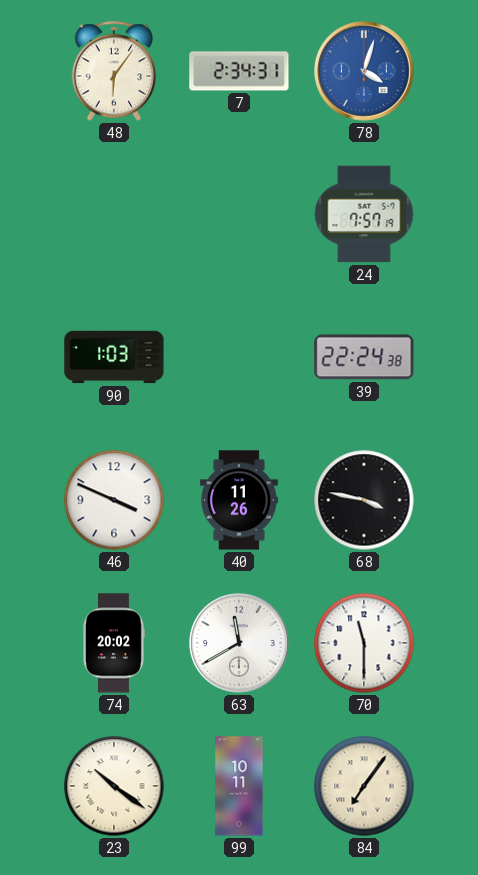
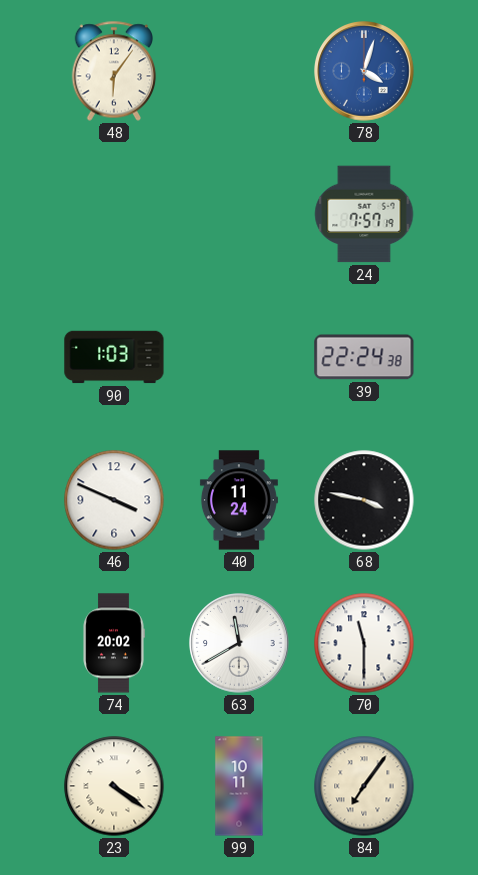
7: 2:34 -> none (239, 71)
40: 11:26 -> 11:24 (239, 500)
23: 10:21 -> 4:21 (114, 786)
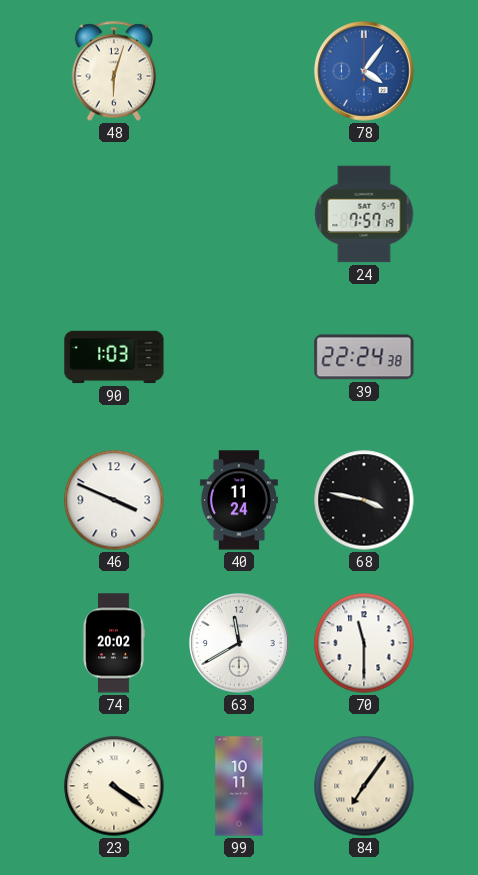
48: 6:06 -> 6:03 (114, 71)
78: 4:03 -> 4:06 (364, 71)
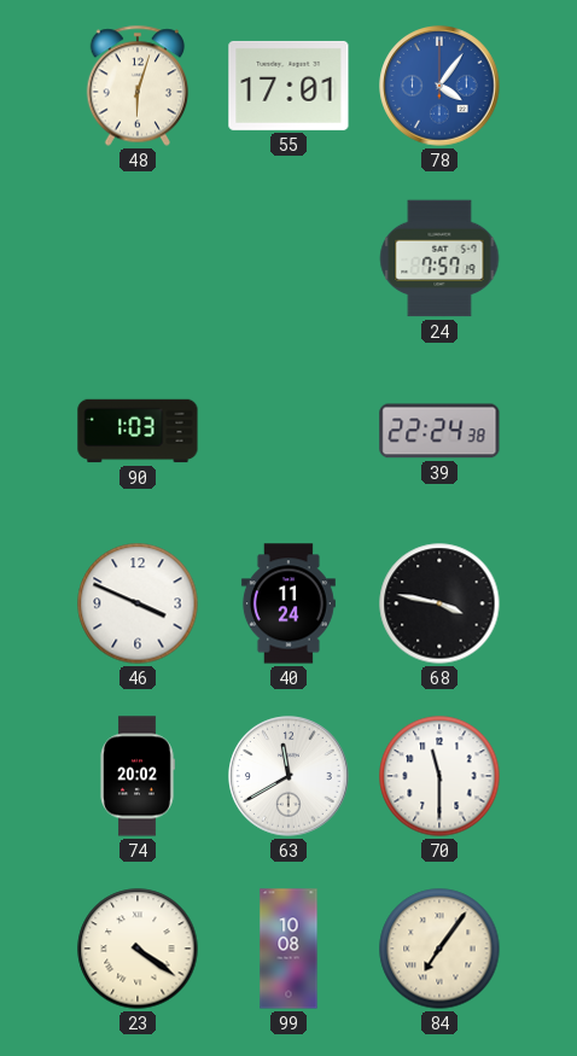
55: none -> 17:01 (288, 86)
99: 10:11 -> 10:08 (288, 949)
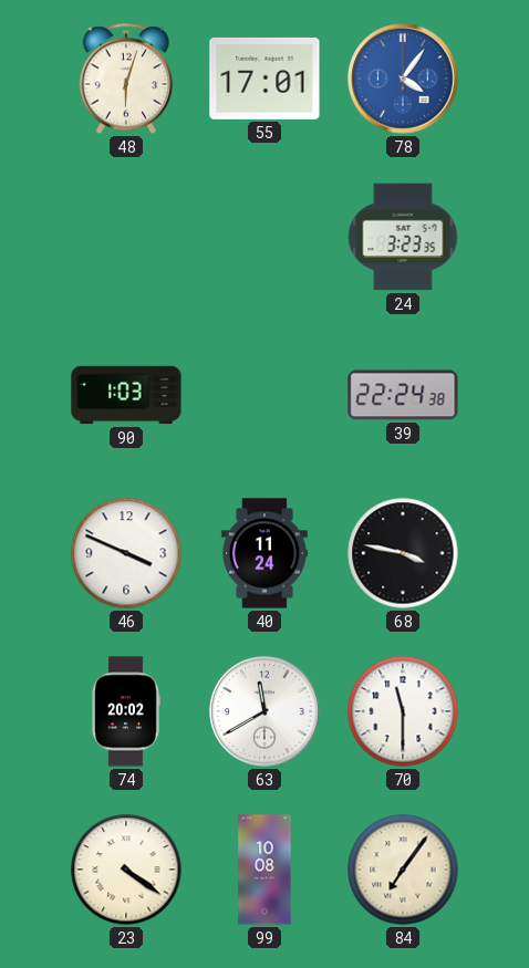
24: 7:57 -> 3:23 (403, 237)
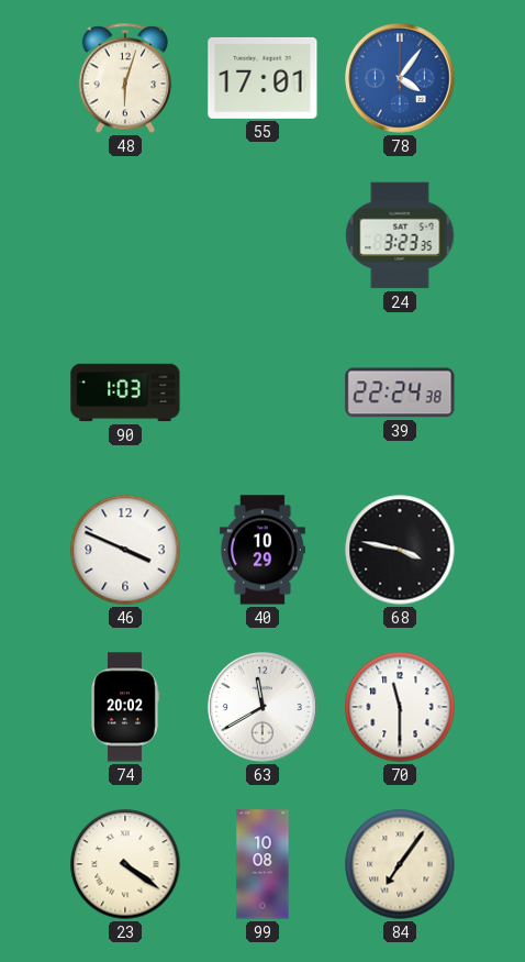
40: 11:24 -> 10:29 (262, 550)
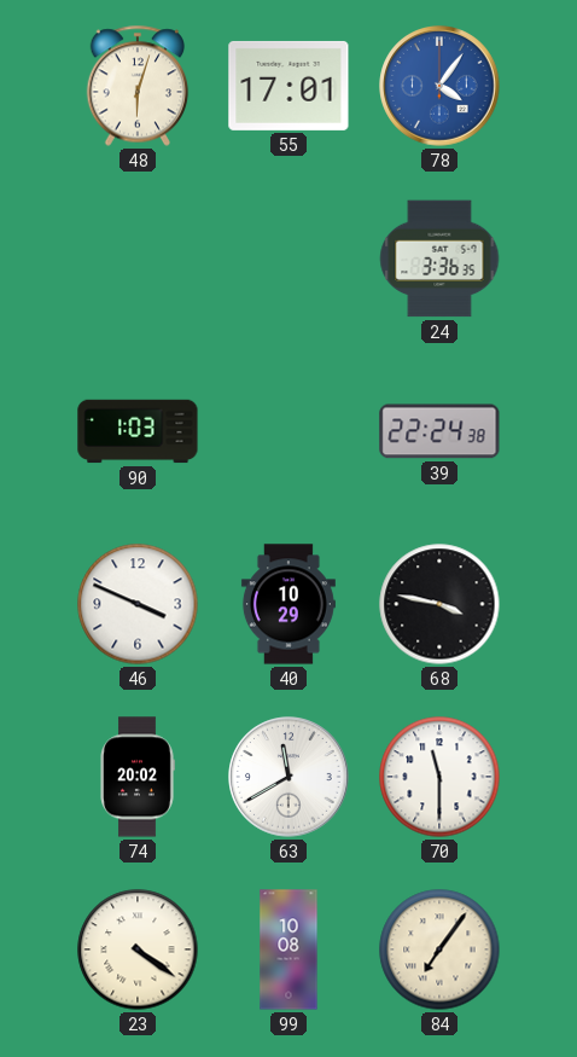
24: 3:23 -> 3:36 (439, 259)
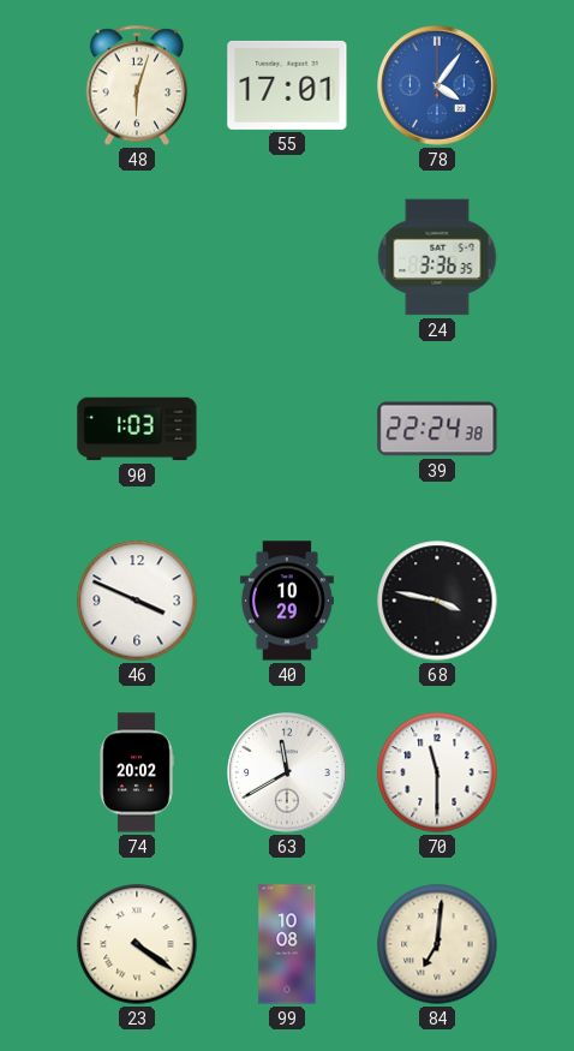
84: 7:06 -> 7:01 (437, 944)
